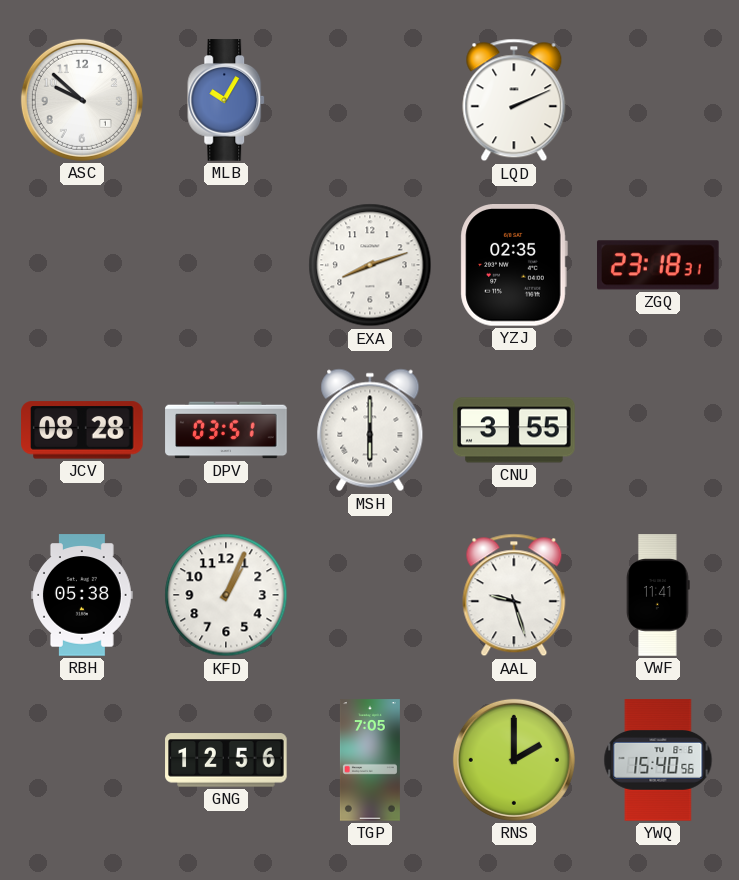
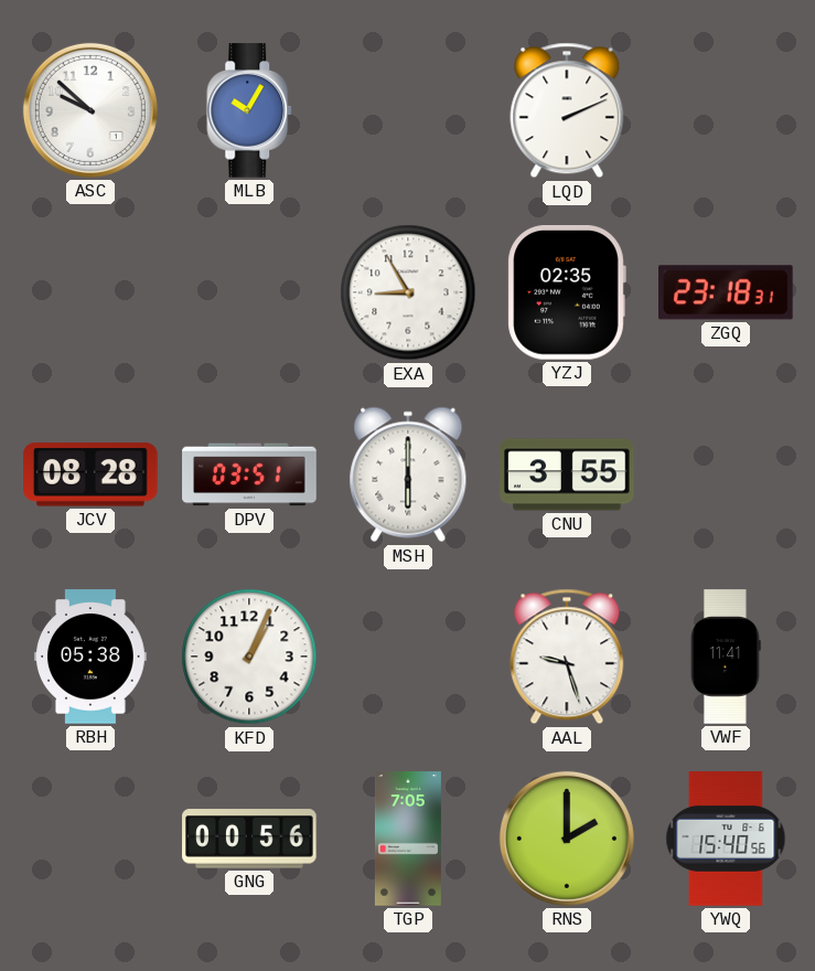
EXA: 8:12 -> 8:55 (408, 292)
GNG: 12:56 -> 00:56 (249, 839)
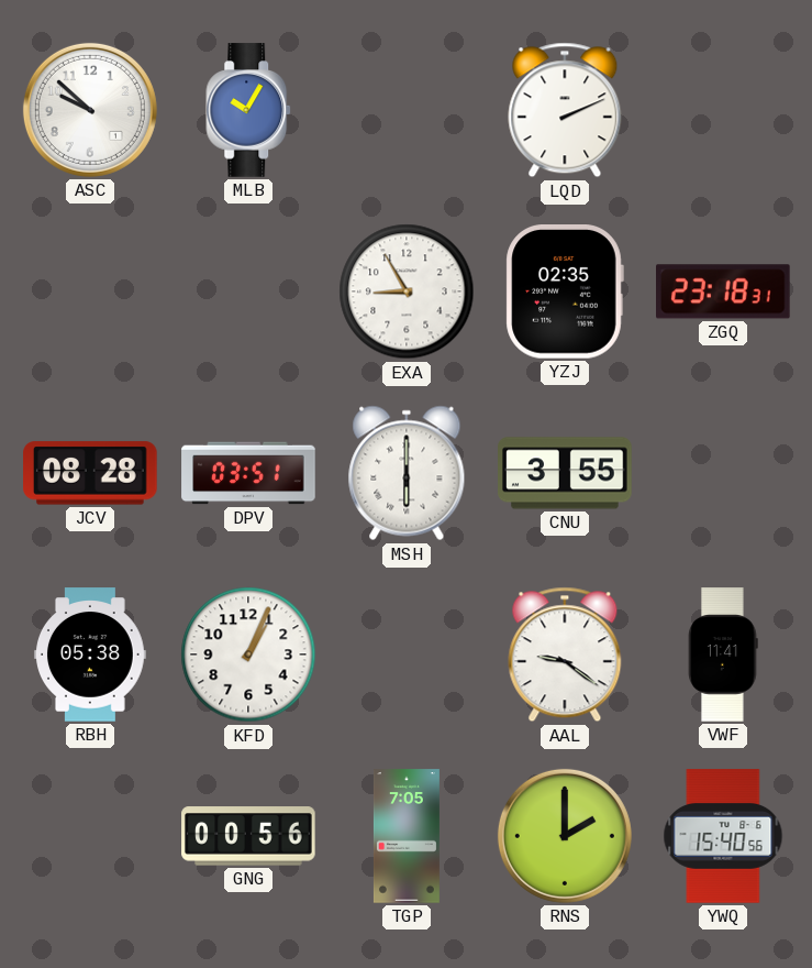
AAL: 9:27 -> 9:21 (565, 654)
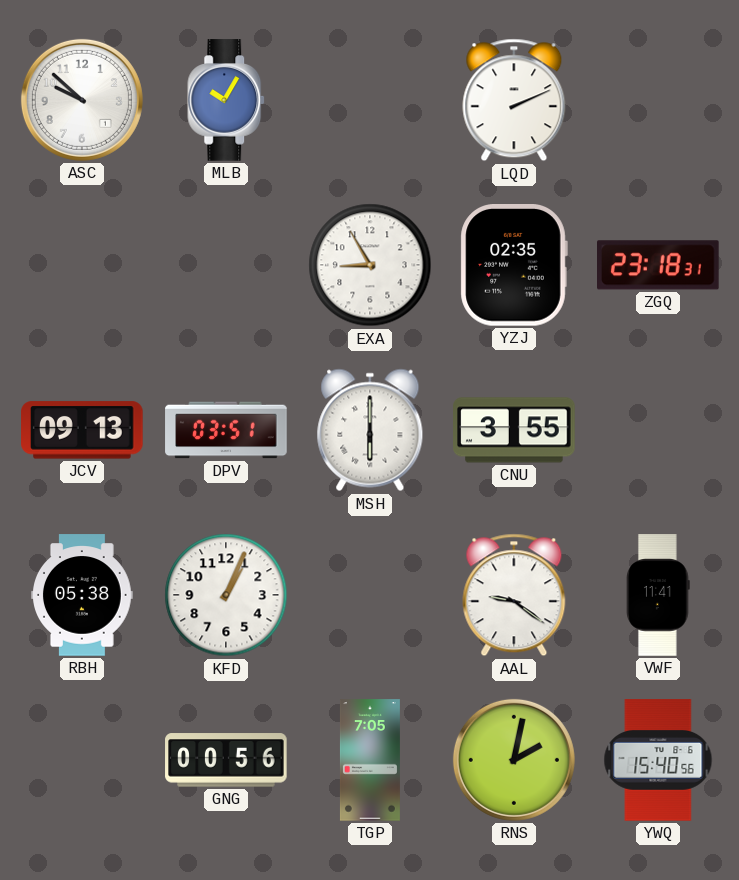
JCV: 08:28 -> 09:13 (82, 430)
RNS: 2:00 -> 2:02 (514, 760)
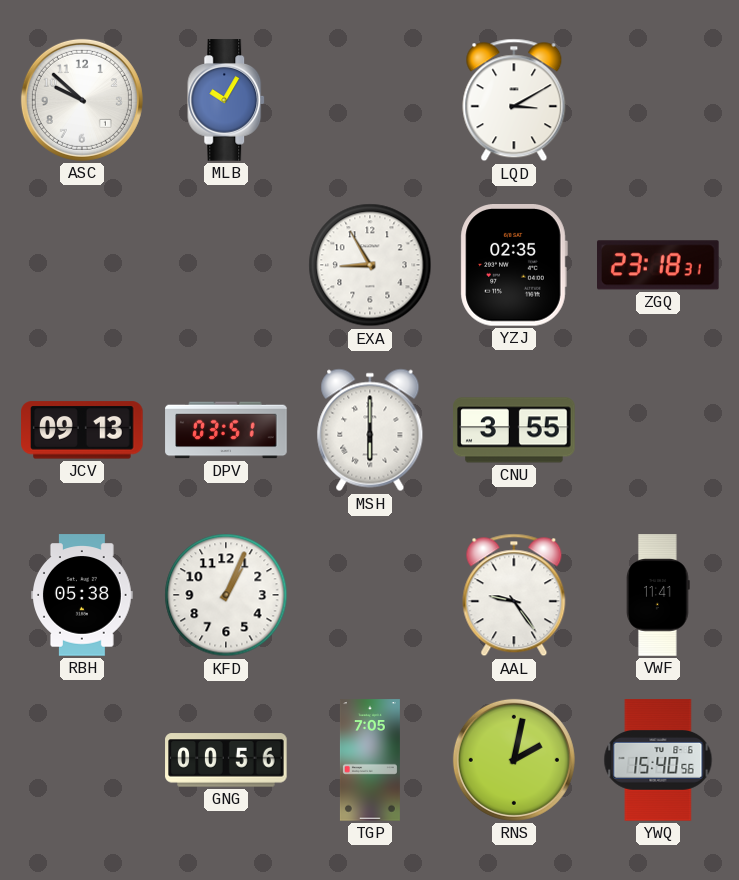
LQD: 2:11 -> 3:10 (514, 100)
AAL: 9:21 -> 9:24 (514, 595)
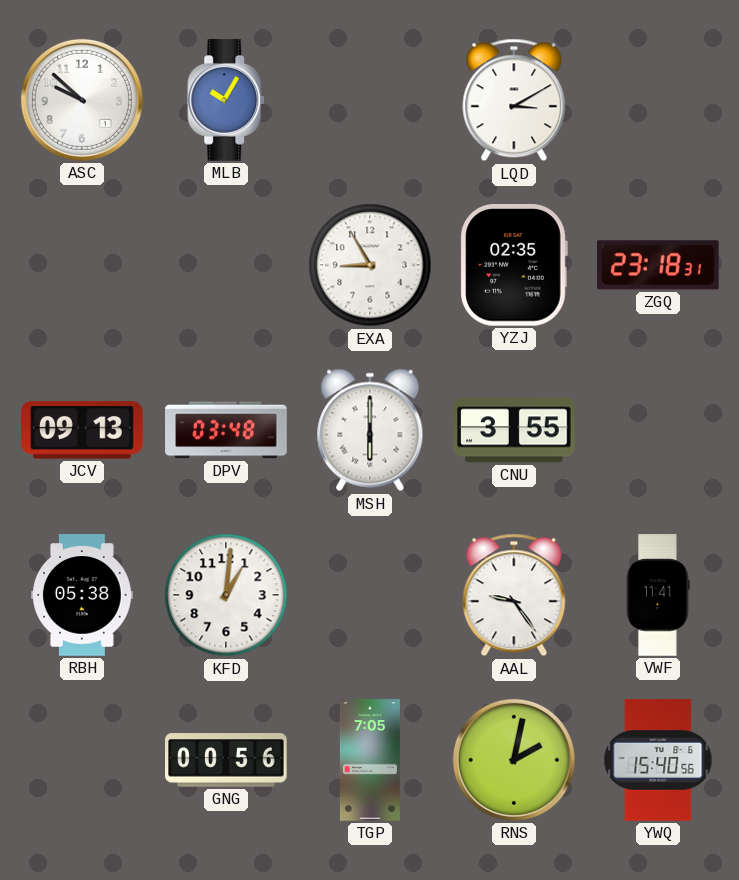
DPV: 03:51 -> 03:48 (226, 430)
KFD: 1:04 -> 1:01 (226, 595)
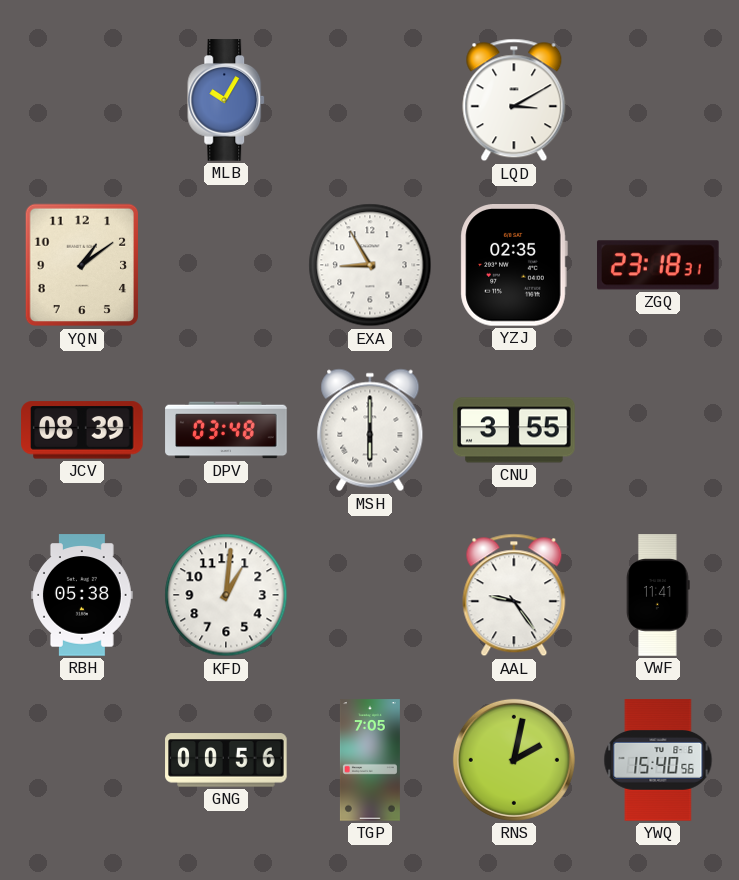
ASC: 9:52 -> none (82, 100)
YQN: none -> 1:09 (82, 265)
JCV: 09:13 -> 08:39 (82, 430)
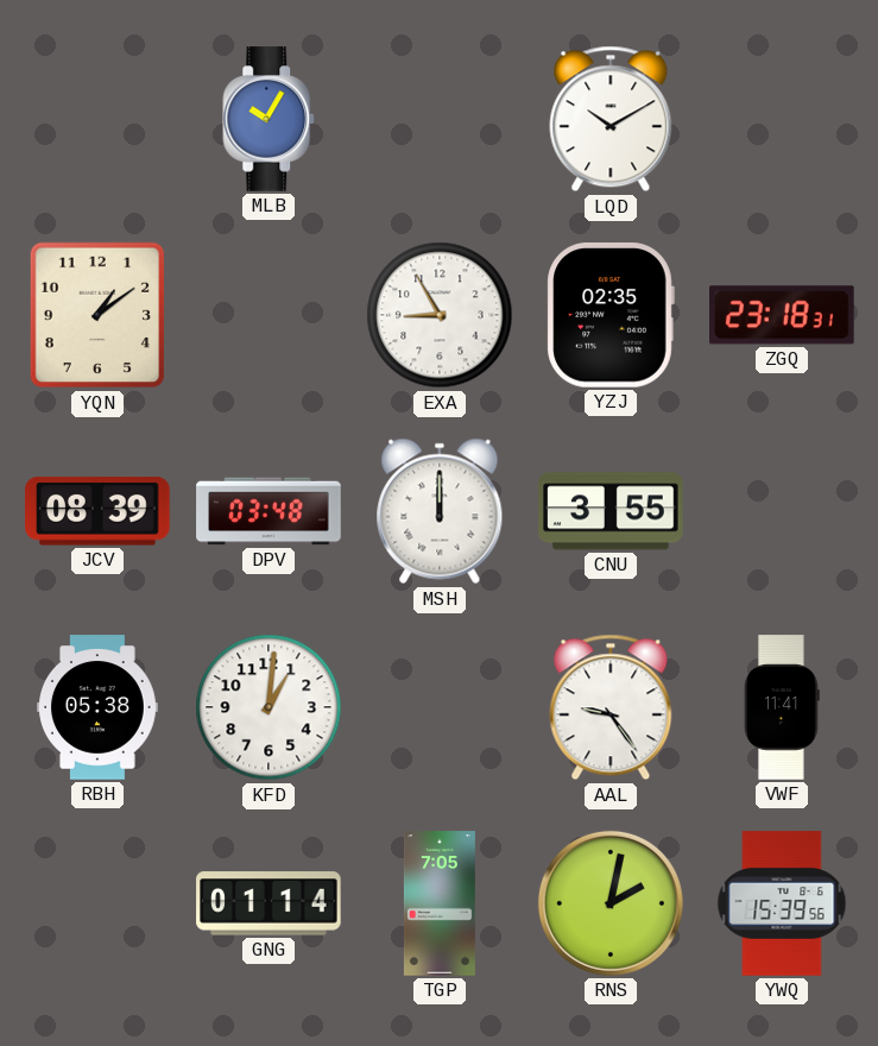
LQD: 3:10 -> 10:10 (611, 119)
MSH: 6:00 -> 12:00 (440, 511)
GNG: 00:56 -> 01:14 (269, 903)
YWQ: 15:40 -> 15:39 (782, 903)
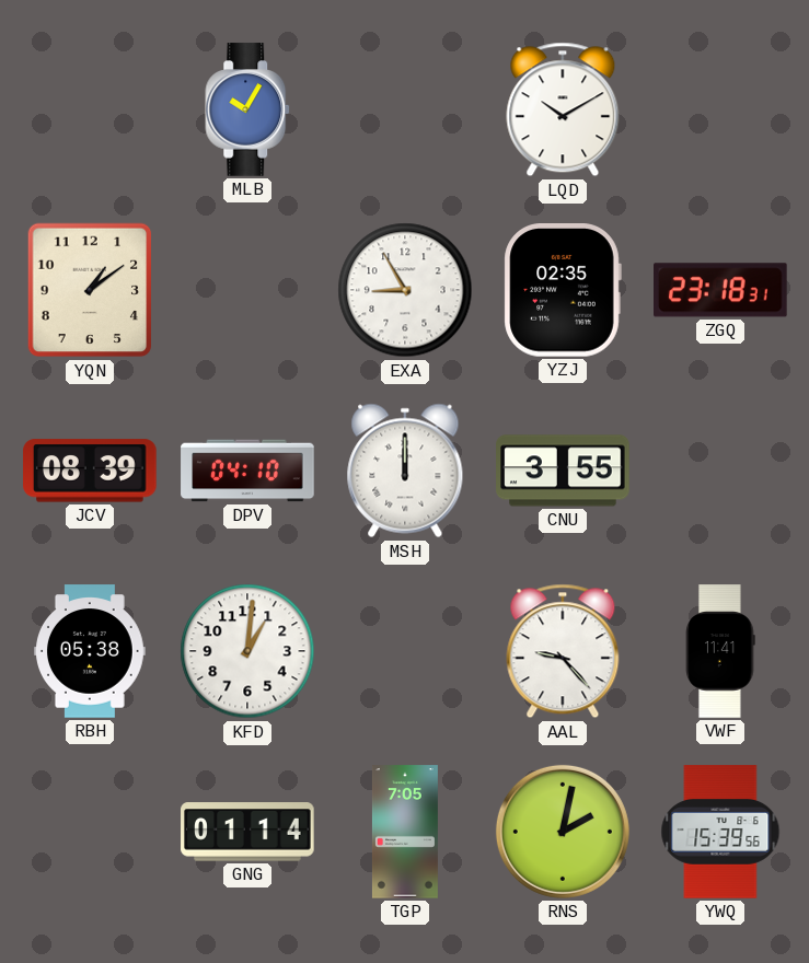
DPV: 03:48 -> 04:10 (247, 471)
AAL: 9:24 -> 9:23 (563, 651)
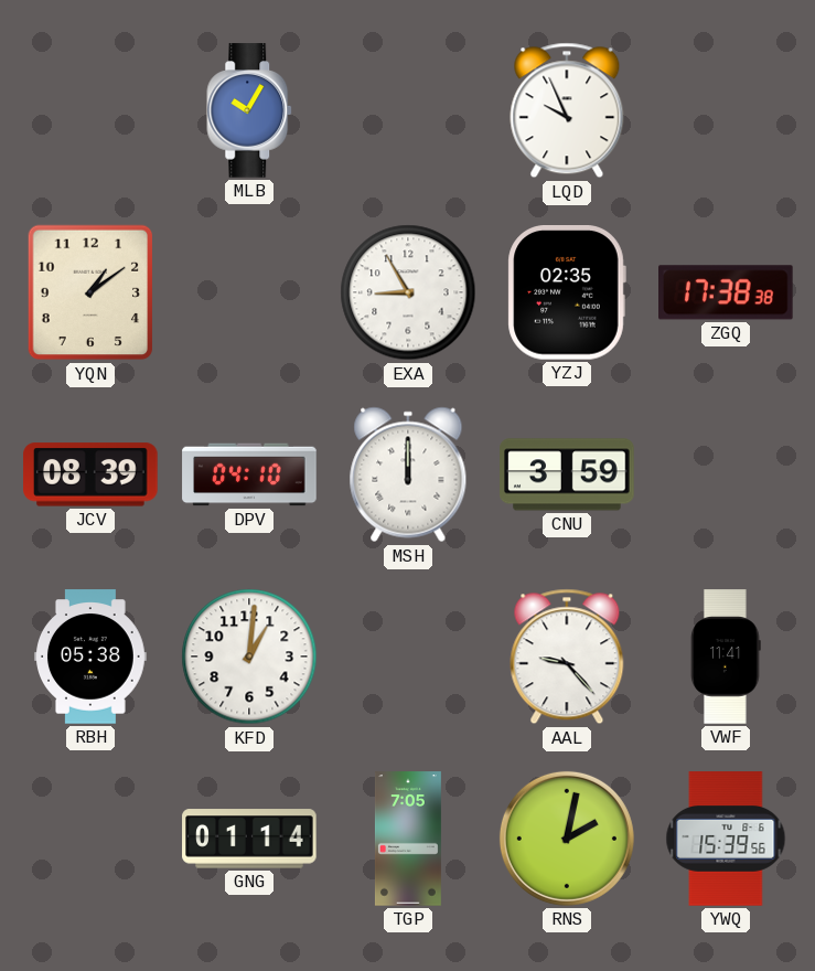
LQD: 10:10 -> 9:56 (567, 110)
ZGQ: 23:18 -> 17:38 (727, 292)
CNU: 3:55 -> 3:59 (567, 474)
